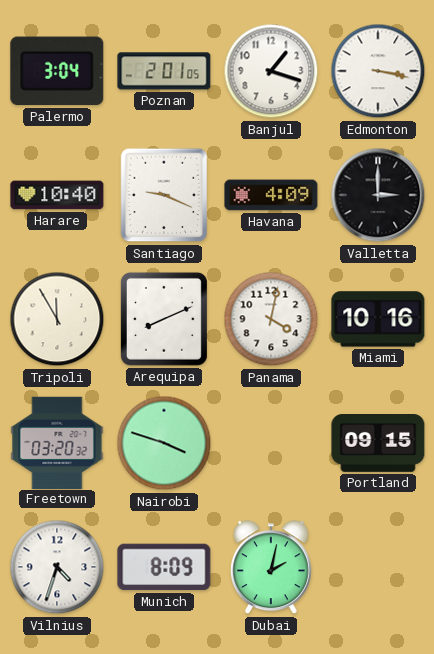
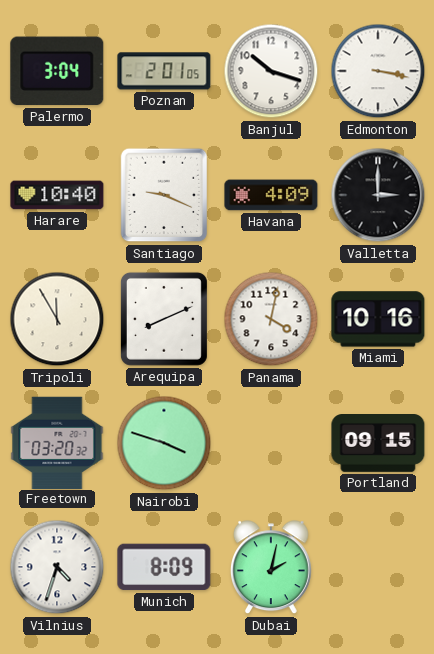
Banjul: 1:18 -> 10:18 (271, 71)
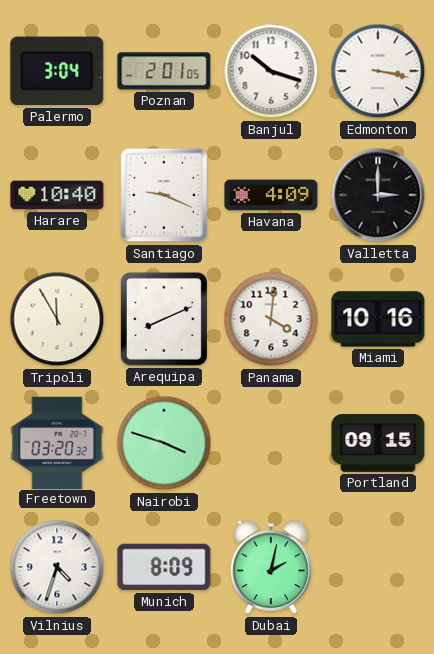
Panama: 4:02 -> 4:01 (271, 319)
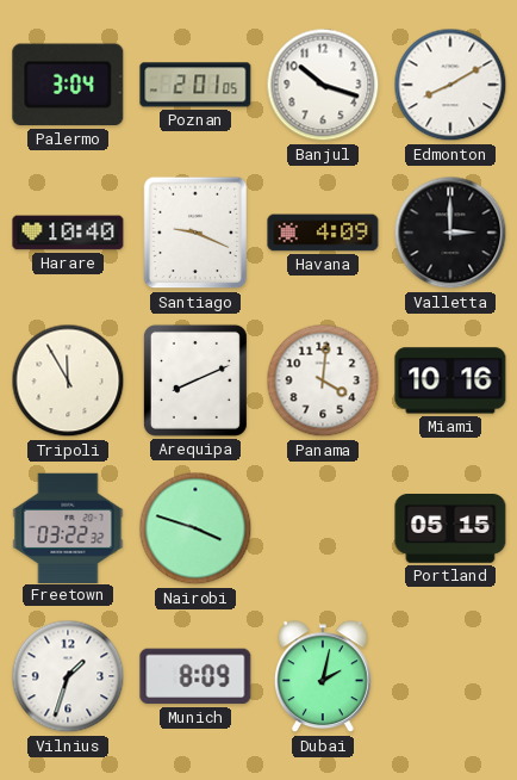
Edmonton: 3:17 -> 8:10 (450, 85)
Freetown: 03:20 -> 03:22 (68, 527)
Portland: 09:15 -> 05:15 (450, 530)
Vilnius: 4:33 -> 1:33 (68, 676)
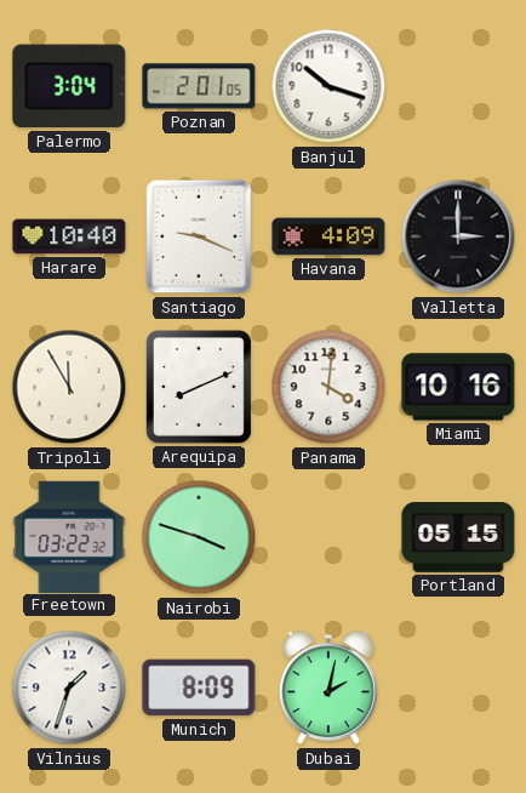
Edmonton: 8:10 -> none (450, 85)
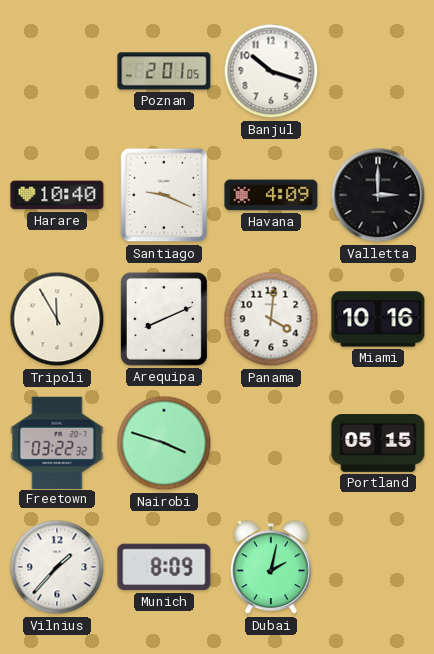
Palermo: 3:04 -> none (69, 86)
Vilnius: 1:33 -> 1:37 (57, 567)
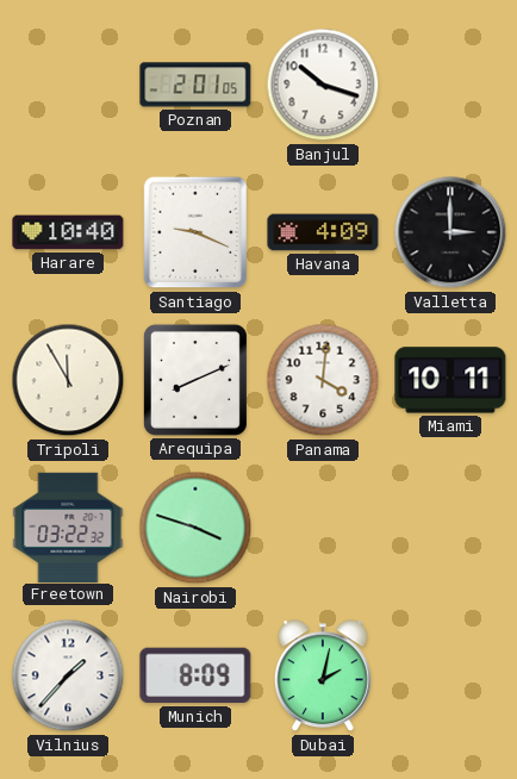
Miami: 10:16 -> 10:11 (450, 380)
Portland: 05:15 -> none (378, 444)
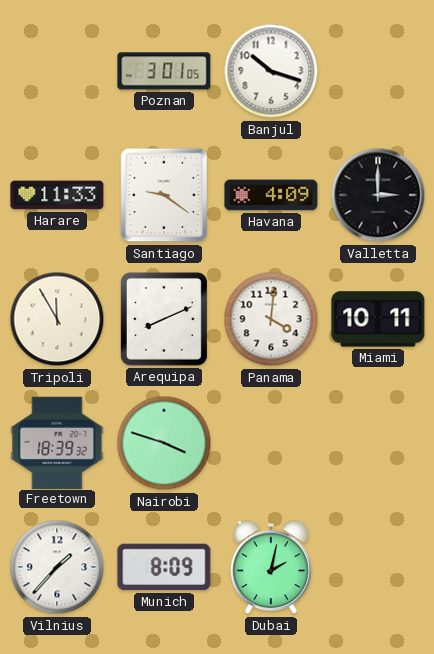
Poznan: 2:01 -> 3:01 (164, 71)
Harare: 10:40 -> 11:33 (57, 195)
Santiago: 9:19 -> 9:21 (164, 195)
Freetown: 03:22 -> 18:39 (57, 442)
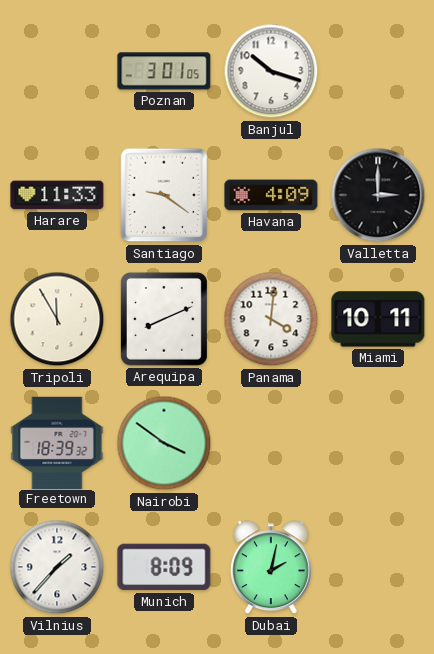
Nairobi: 3:48 -> 3:51 (164, 443)
